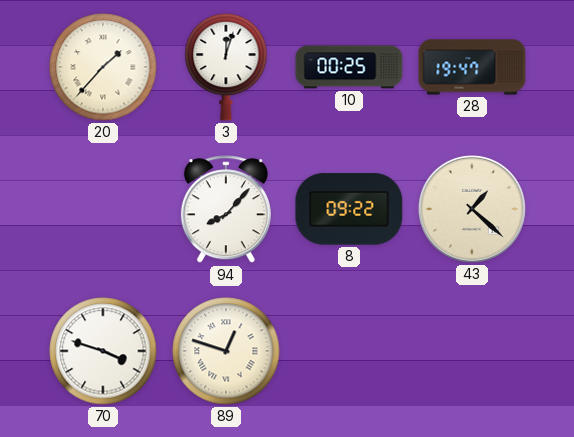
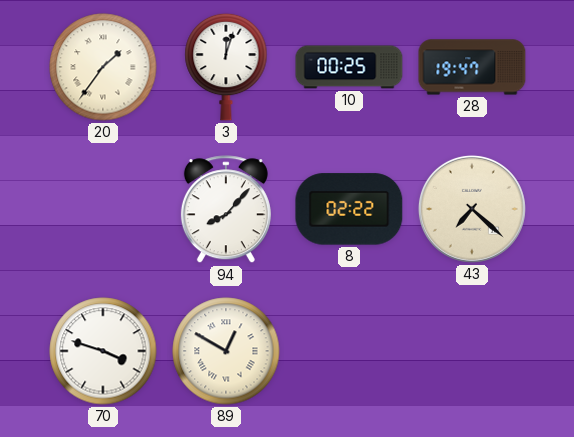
20: 1:37 -> 1:36 (103, 67)
8: 09:22 -> 02:22 (349, 209)
43: 1:22 -> 7:22 (472, 209)
89: 12:48 -> 12:50 (226, 351)
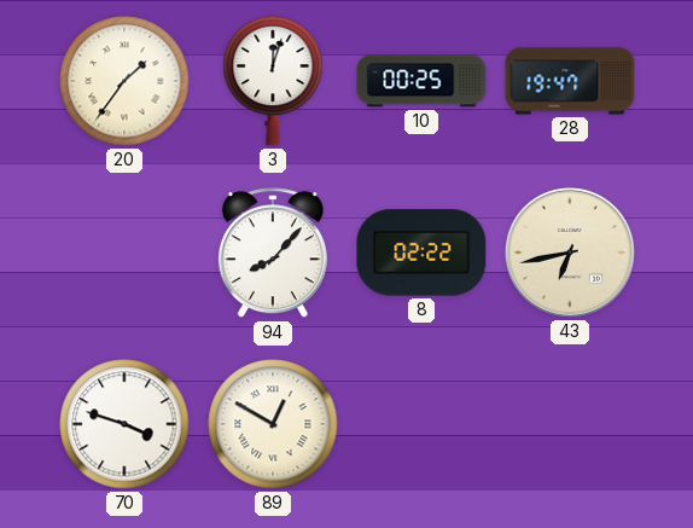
43: 7:22 -> 6:43 (570, 253)
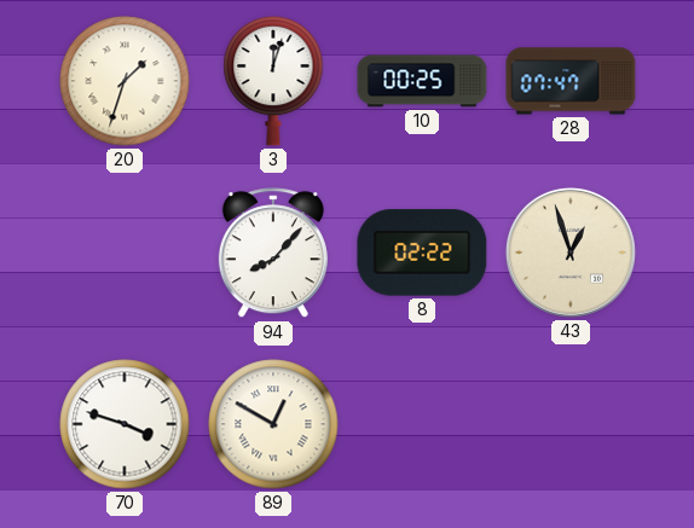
20: 1:36 -> 1:33 (125, 81)
28: 19:47 -> 07:47 (571, 81)
43: 6:43 -> 12:57 (571, 253)
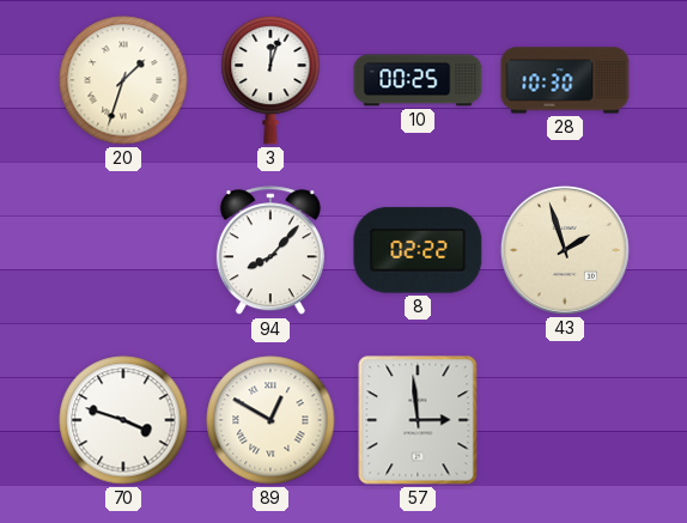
28: 07:47 -> 10:30 (565, 80)
43: 12:57 -> 1:57 (565, 250)
57: none -> 2:59 (418, 420)
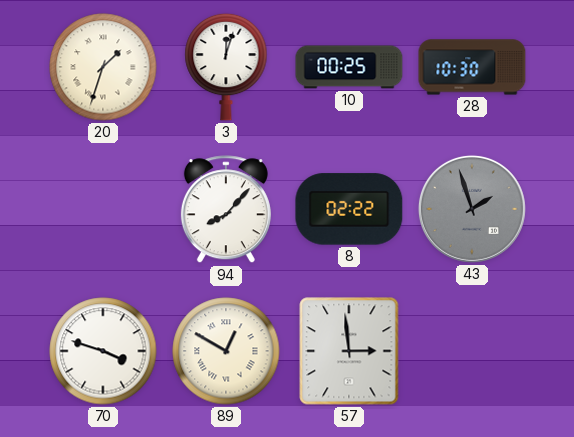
43 dial: cream -> grey (472, 209)
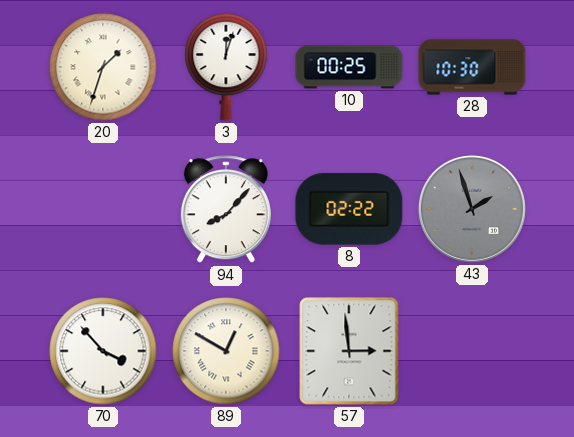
70: 3:48 -> 3:53 (103, 351)
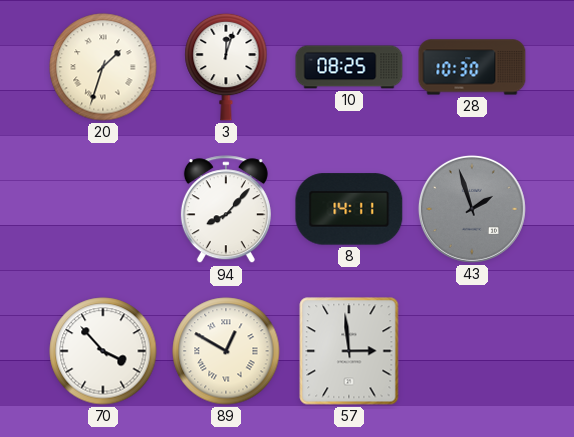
10: 00:25 -> 08:25 (349, 67)
8: 02:22 -> 14:11 (349, 209)
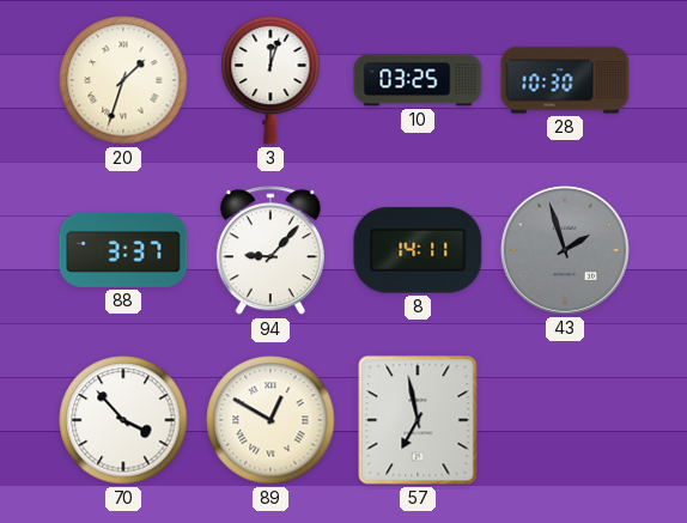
10: 08:25 -> 03:25 (418, 80)
88: none -> 3:37 (123, 250)
94: 8:07 -> 9:07 (270, 251)
57: 2:59 -> 6:58 (418, 420)
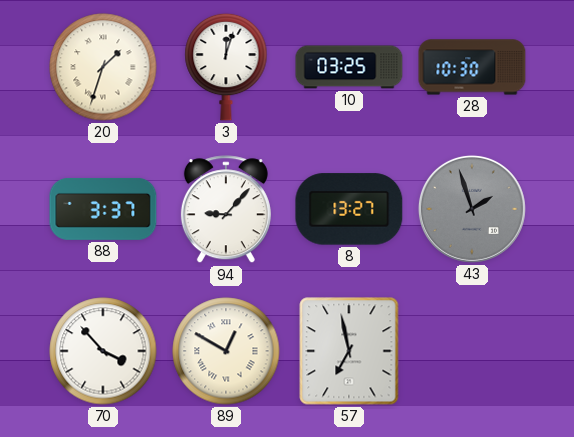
8: 14:11 -> 13:27 (349, 209)
